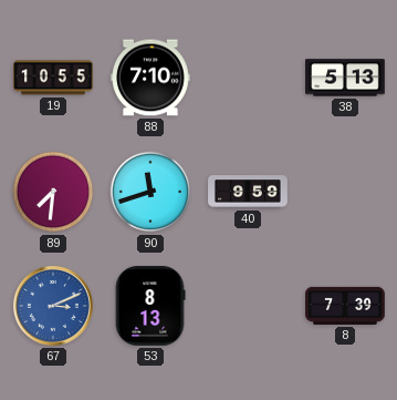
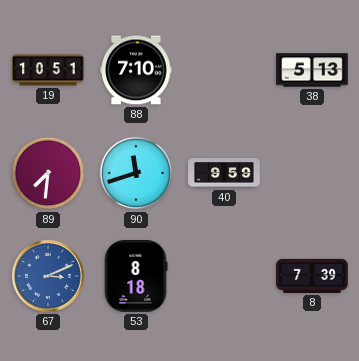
19: 10:55 -> 10:51 (48, 70)
53: 8:13 -> 8:18 (136, 277)
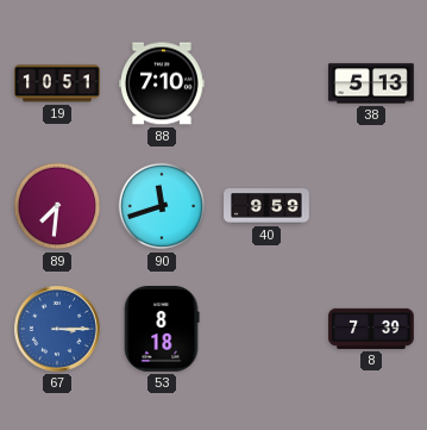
67: 3:11 -> 3:15 (57, 329)
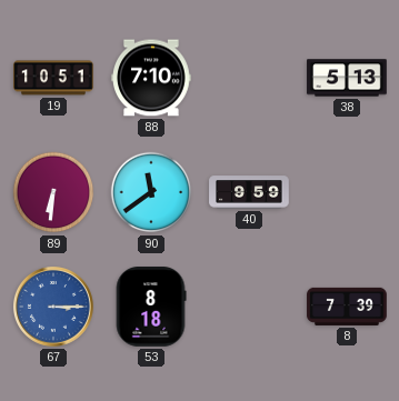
89: 7:31 -> 6:31 (53, 192)
90: 11:42 -> 11:39 (151, 192)
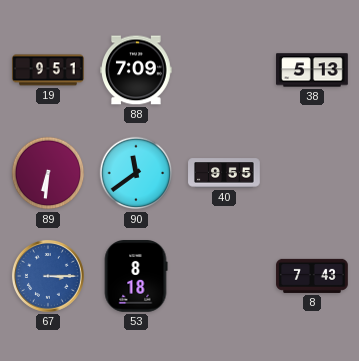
19: 10:51 -> 9:51 (48, 70)
88: 7:10 -> 7:09 (137, 70)
40: 9:59 -> 9:55 (224, 173)
8: 7:39 -> 7:43 (312, 276)
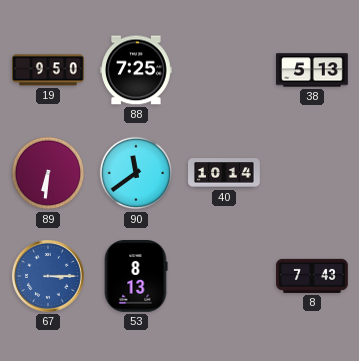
19: 9:51 -> 9:50 (48, 70)
88: 7:09 -> 7:25 (137, 70)
40: 9:55 -> 10:14 (224, 173)
53: 8:18 -> 8:13 (136, 277)
